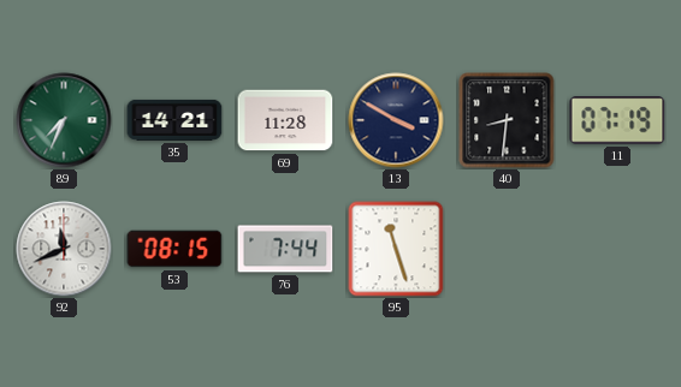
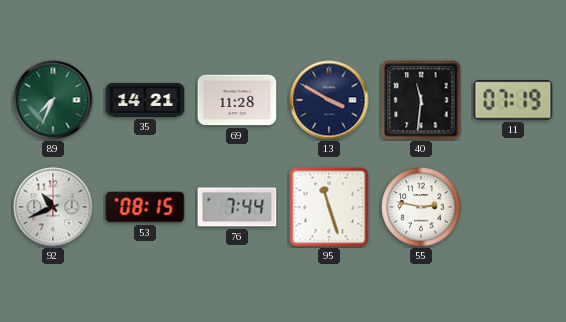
40: 8:31 -> 11:31 (421, 100)
92: 11:41 -> 10:41 (53, 207)
55: none -> 2:47 (421, 207)
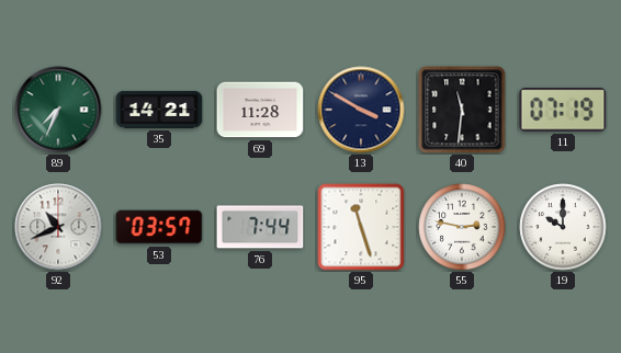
53: 08:15 -> 03:57 (159, 227)
19: none -> 10:00 (563, 227)
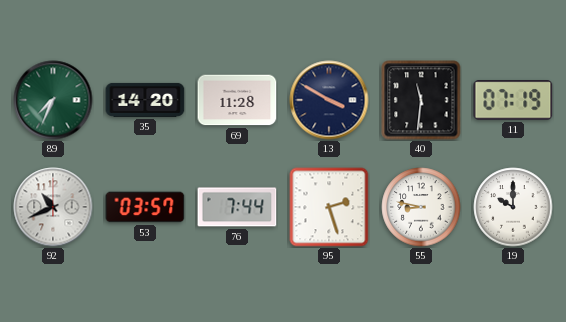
35: 14:21 -> 14:20 (145, 100)
95: 11:27 -> 2:27 (329, 207)
55: 2:47 -> 8:47 (421, 207)
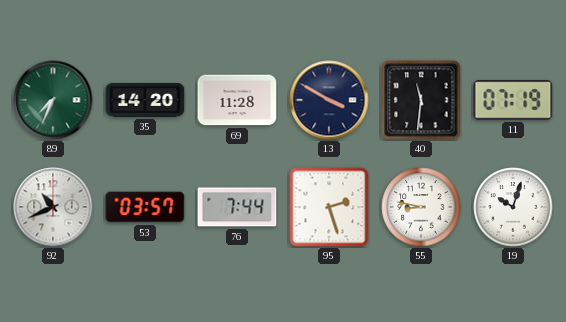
19: 10:00 -> 10:03 (513, 207)
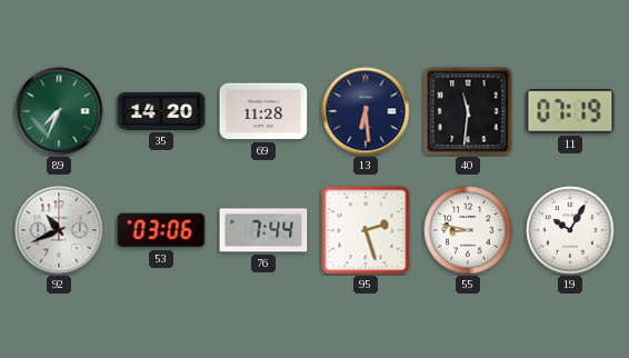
13: 3:50 -> 6:29 (366, 111)
53: 03:57 -> 03:06 (161, 230)
19: 10:03 -> 10:05 (570, 230)
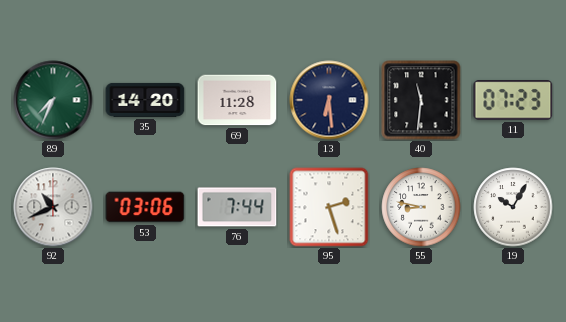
11: 07:19 -> 07:23 (513, 100)
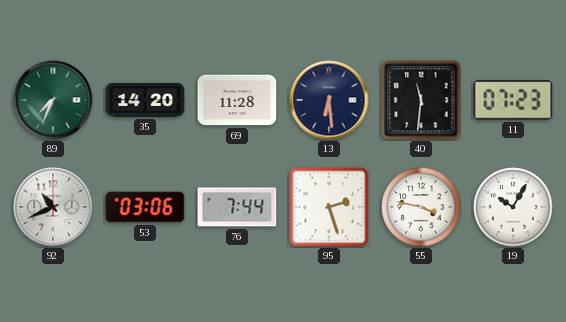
55: 8:47 -> 3:47 (421, 207)
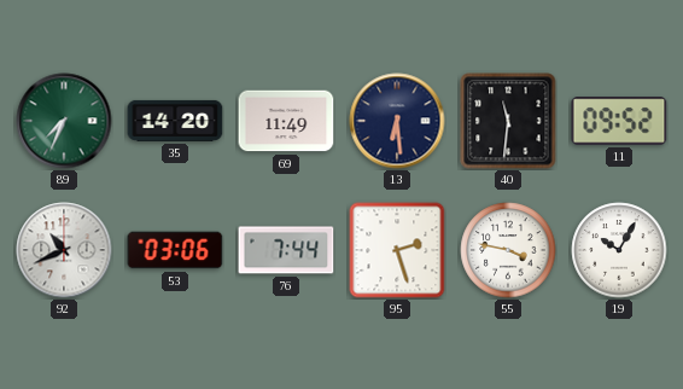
69: 11:28 -> 11:49 (286, 121)
11: 07:23 -> 09:52 (619, 121)
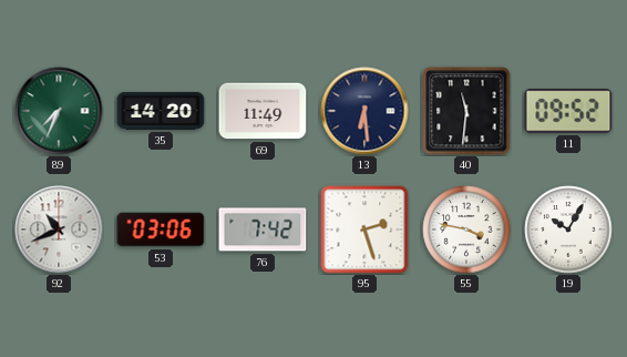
76: 7:44 -> 7:42 (263, 229)
